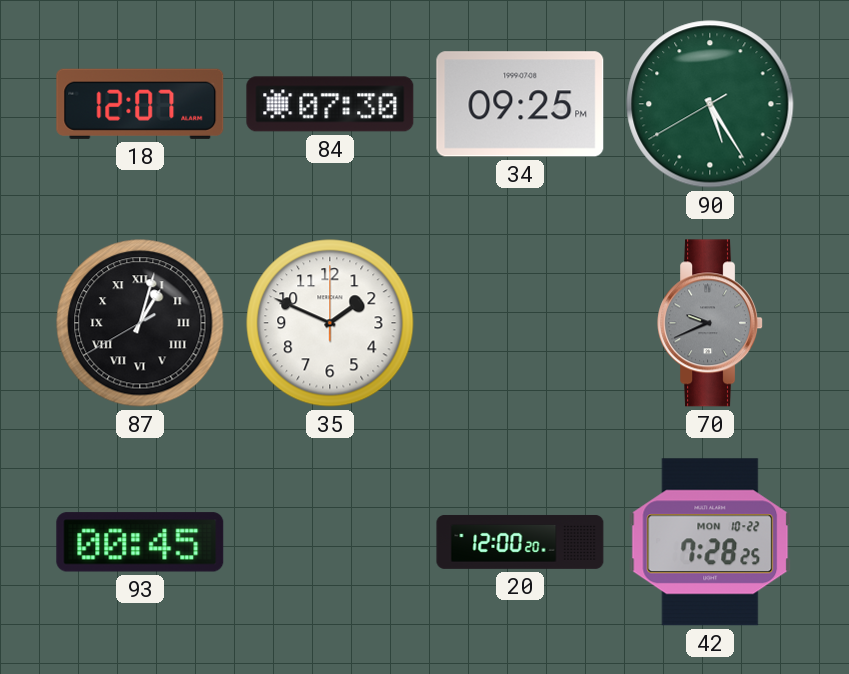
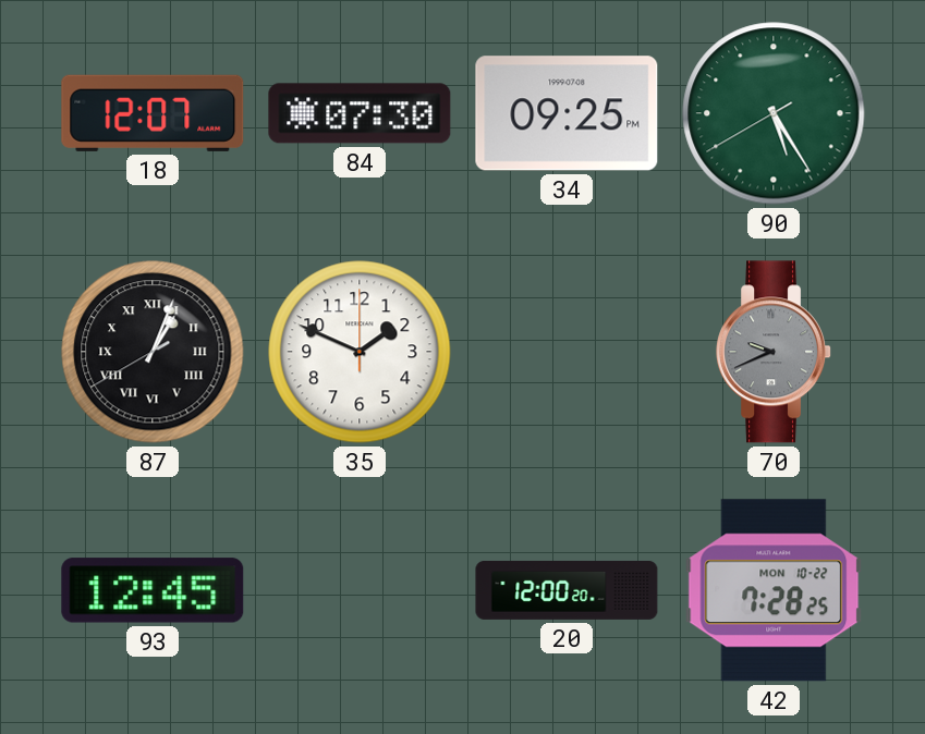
87: 1:02 -> 1:03 (153, 352)
93: 00:45 -> 12:45 (153, 590)
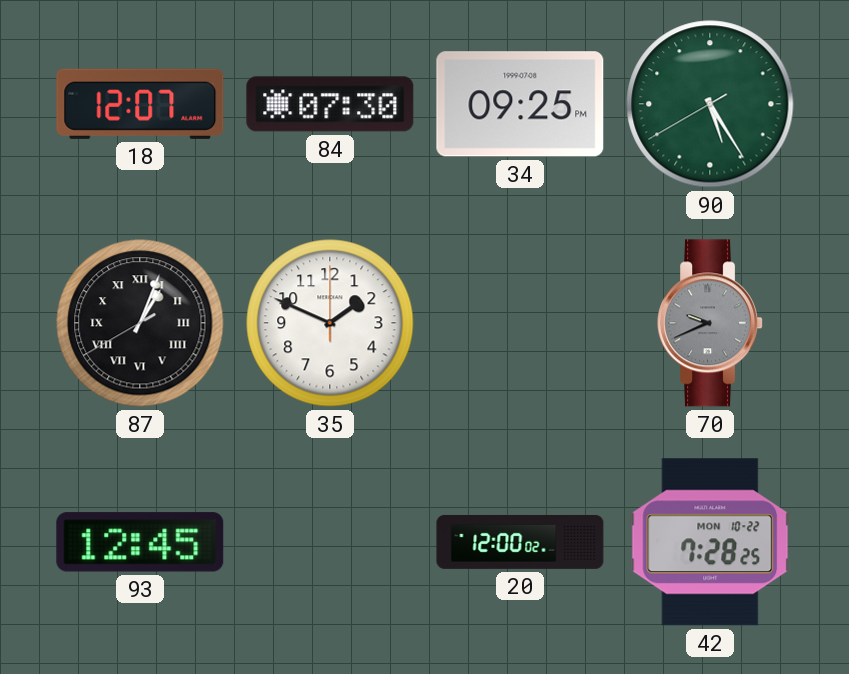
20: 12:00:20 -> 12:00:02 (520, 542)
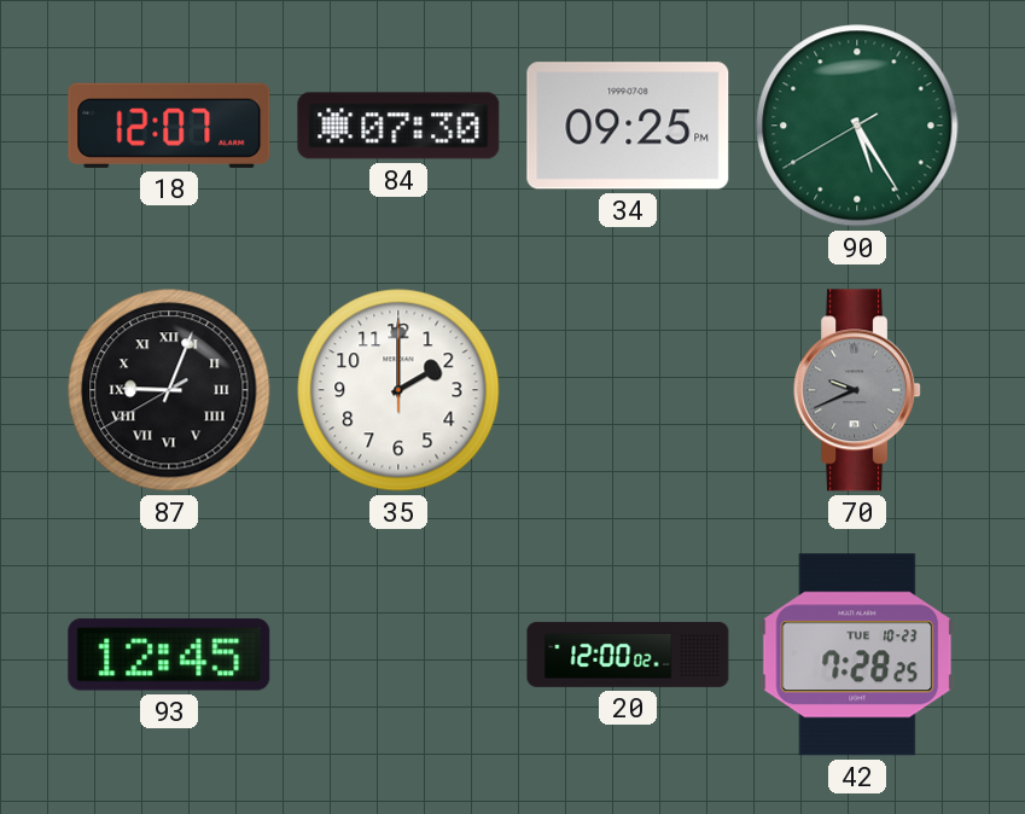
87: 1:03 -> 9:03 (169, 390)
35: 1:49 -> 2:00 (398, 390)
42 date: MON 10-22 -> TUE 10-23 (857, 655)
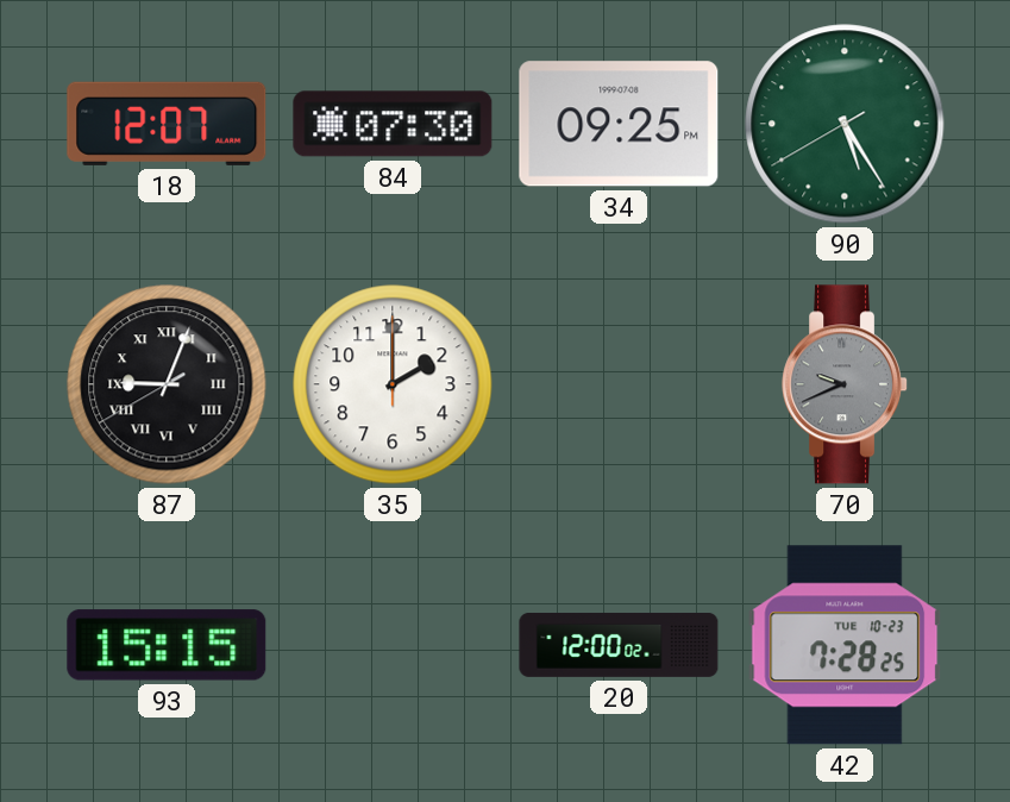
93: 12:45 -> 15:15 (167, 645)
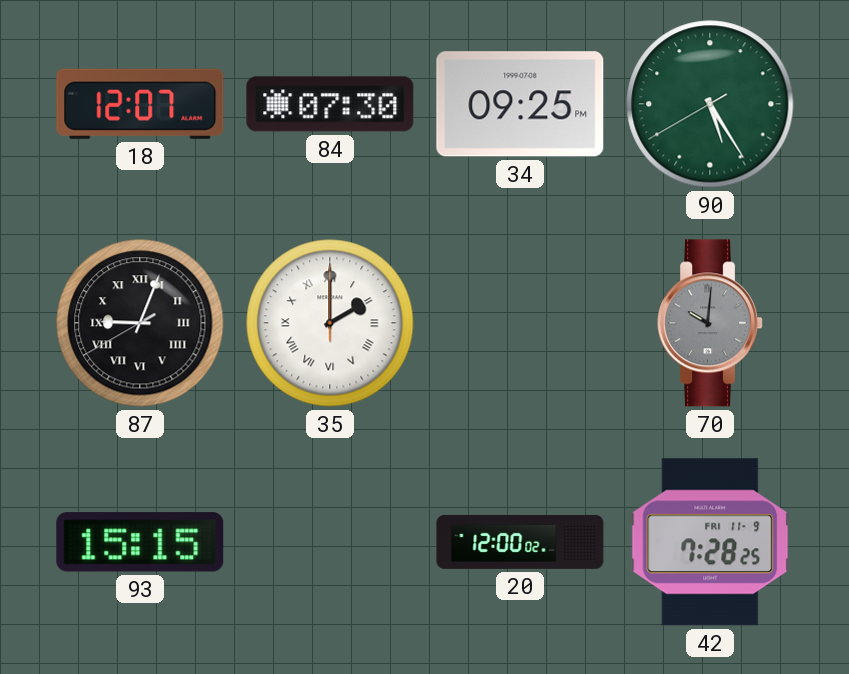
35 numerals: Arabic -> Roman (330, 323)
70: 9:41 -> 10:01 (711, 323)
42 date: TUE 10-23 -> FRI 11-9 (710, 542)
